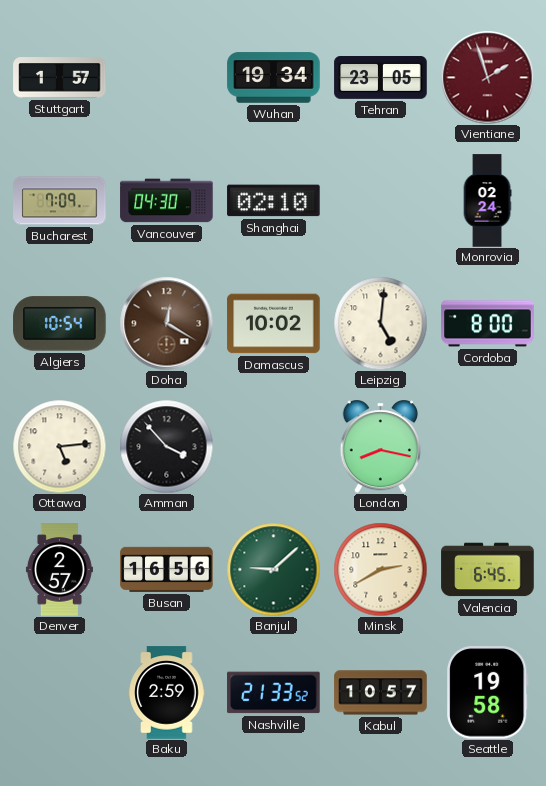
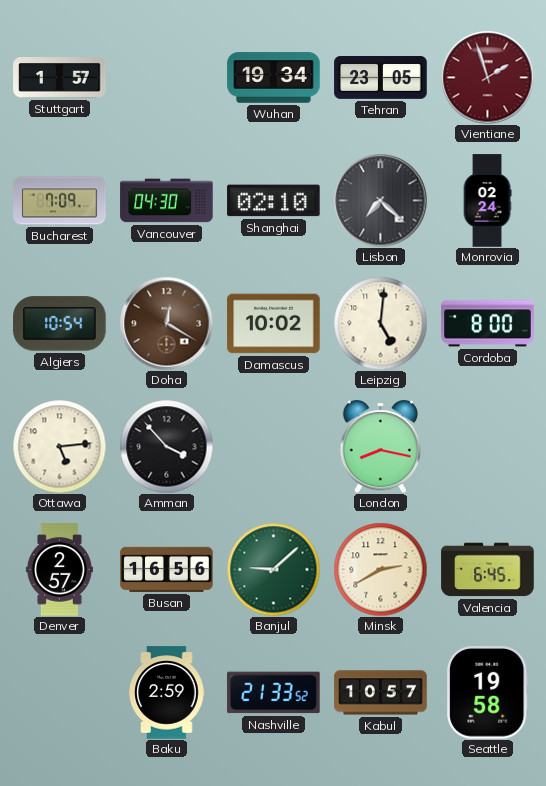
Lisbon: none -> 7:22 (380, 200)
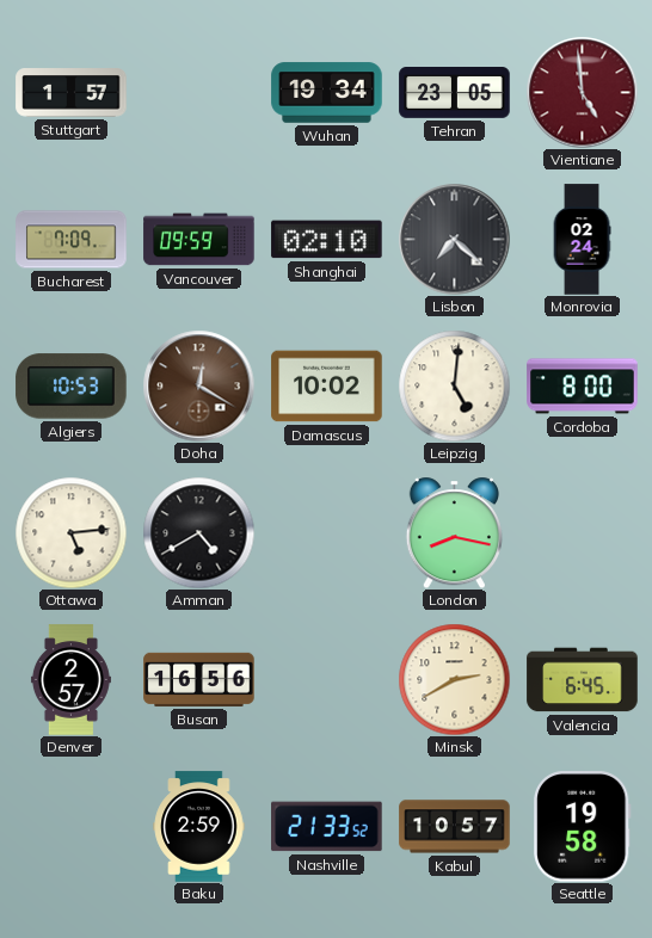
Vientiane: 1:57 -> 4:59 (582, 92)
Vancouver: 04:30 -> 09:59 (199, 240)
Algiers: 10:54 -> 10:53 (72, 387)
Amman: 3:53 -> 4:40 (198, 532)
Banjul: 9:08 -> none (273, 569)
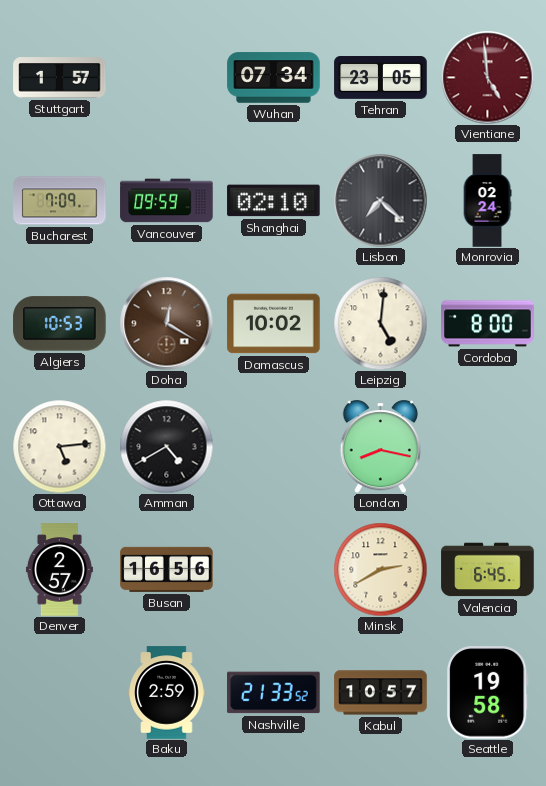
Wuhan: 19:34 -> 07:34 (274, 78)
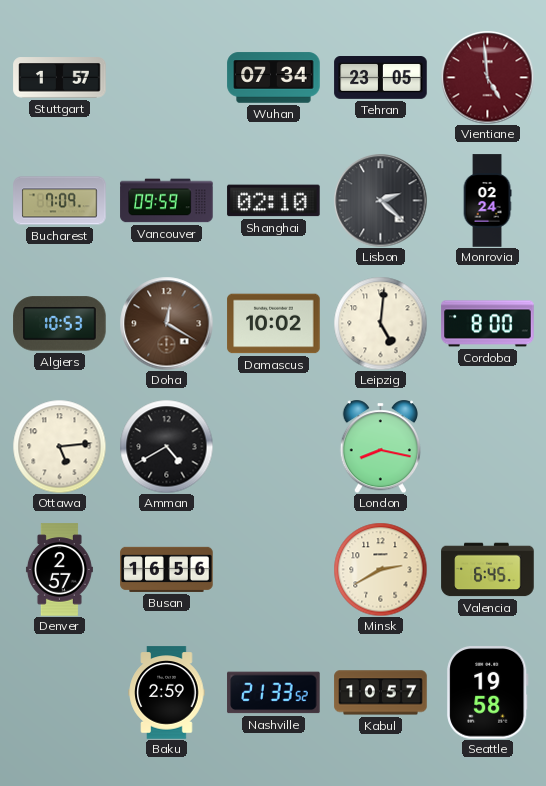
Lisbon: 7:22 -> 2:22 (380, 200)
